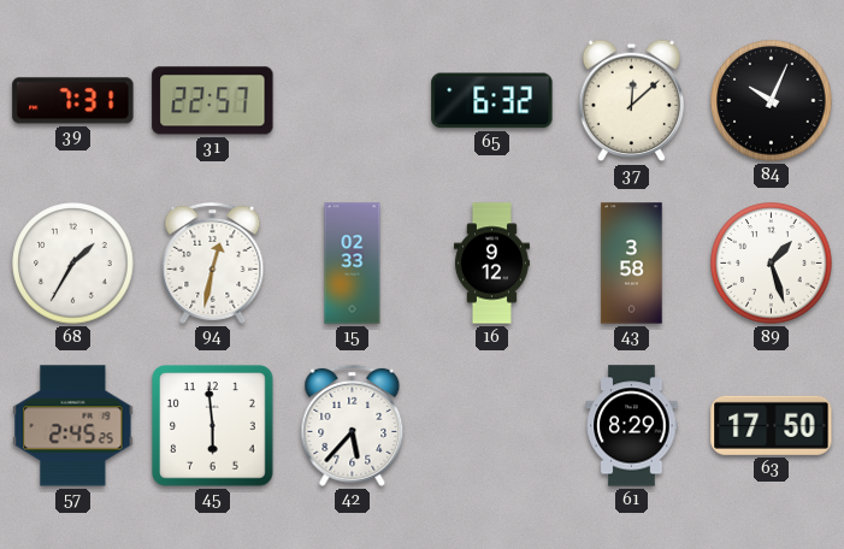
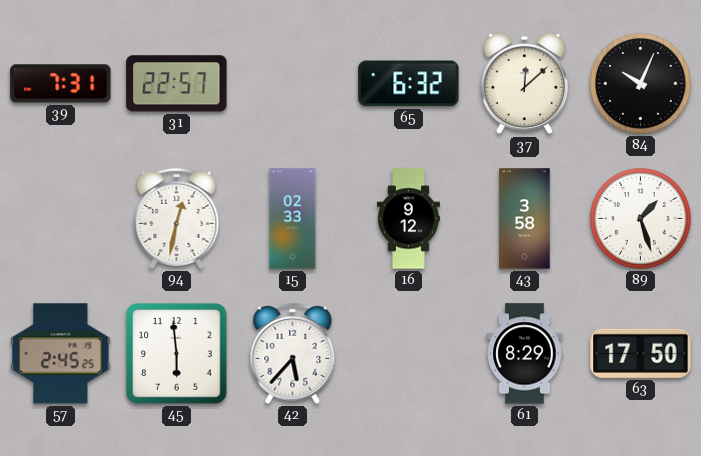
68: 1:35 -> none (73, 264)
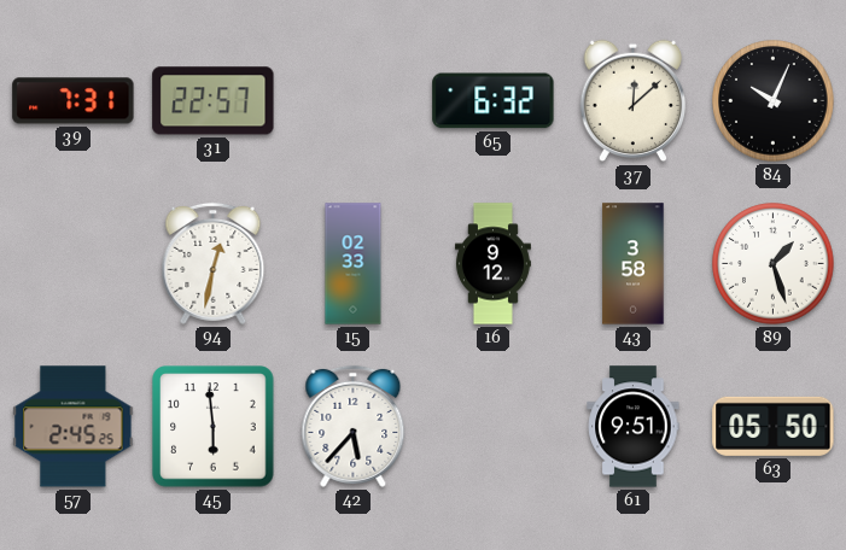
61: 8:29 -> 9:51 (634, 427)
63: 17:50 -> 05:50 (774, 426)
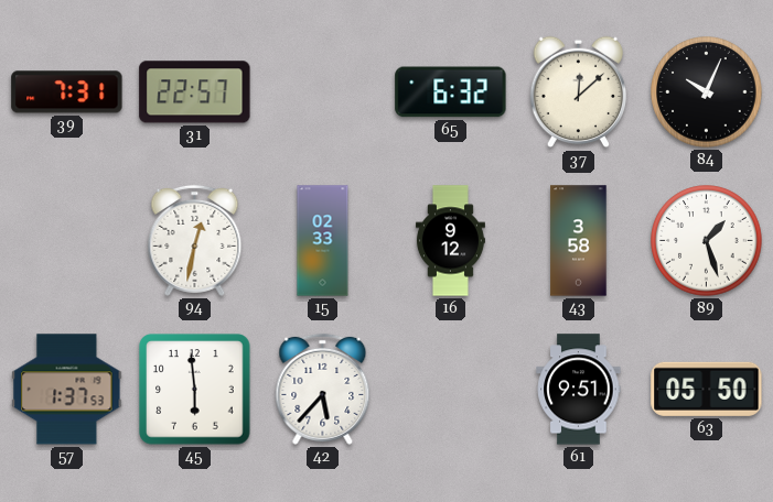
57: 2:45 -> 1:37 (67, 390)
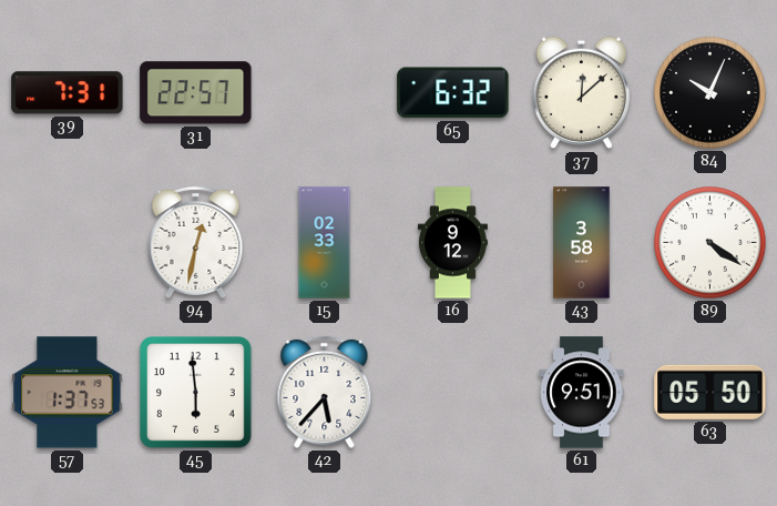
89: 1:27 -> 4:21 (710, 243)
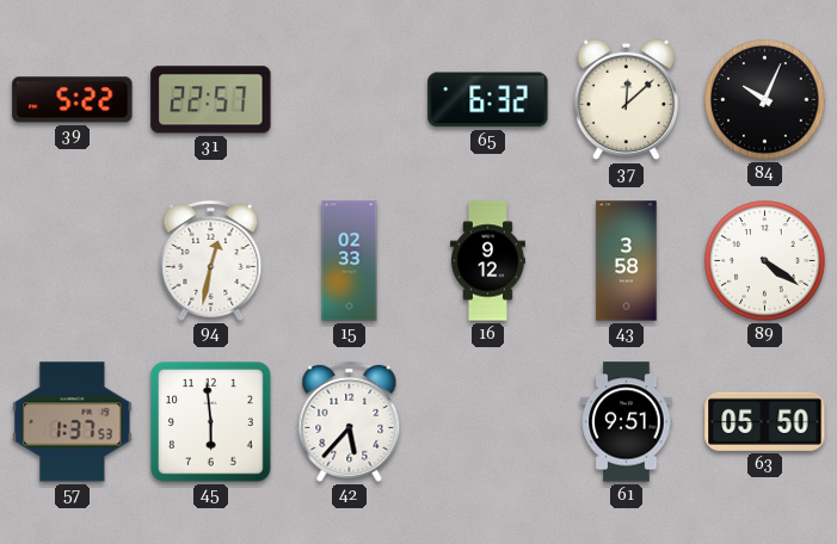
39: 7:31 -> 5:22 (73, 100)
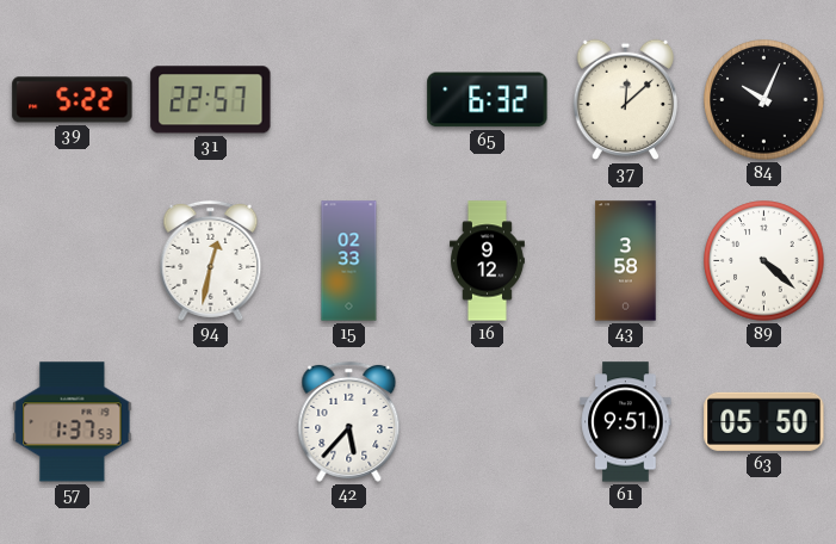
89: 4:21 -> 4:22 (764, 261)
45: 5:59 -> none (211, 422)
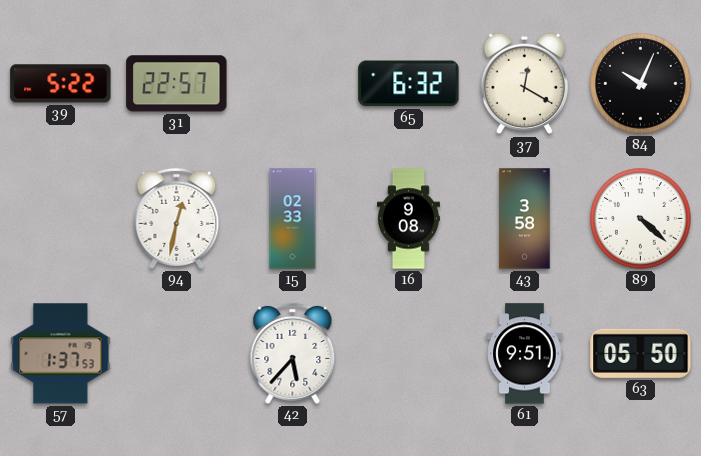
37: 12:08 -> 12:20 (525, 84)
16: 9:12 -> 9:08 (408, 219)
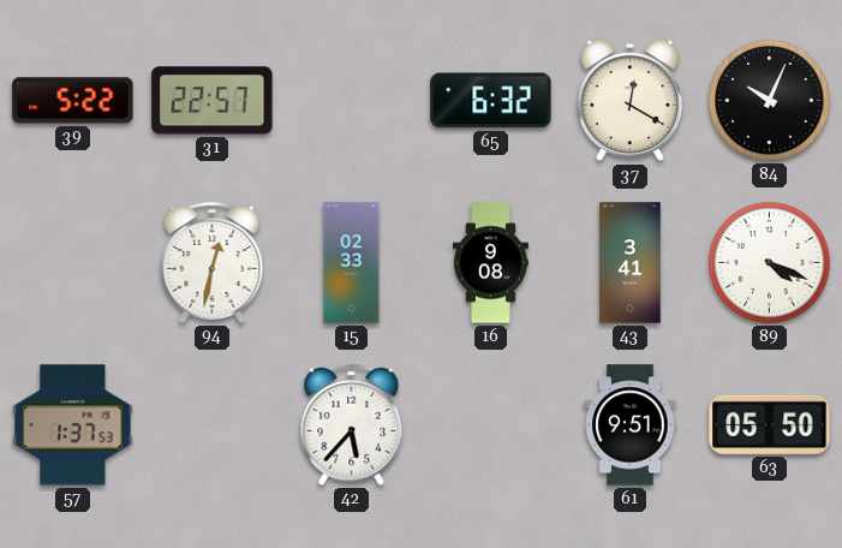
43: 3:58 -> 3:41 (631, 263)
89: 4:22 -> 4:19 (770, 263)
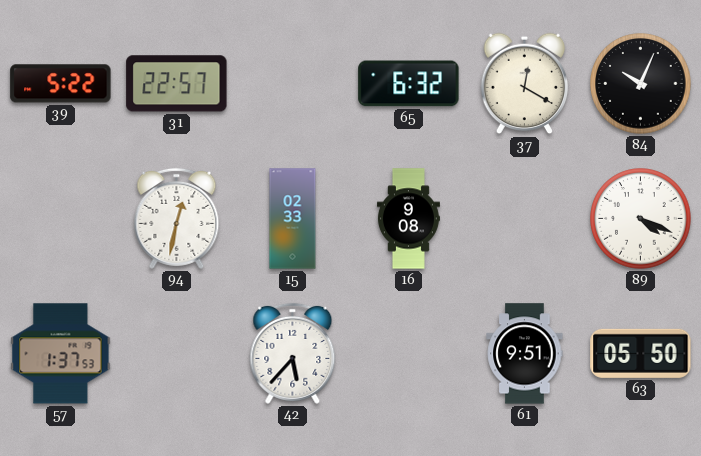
43: 3:41 -> none (631, 263)
